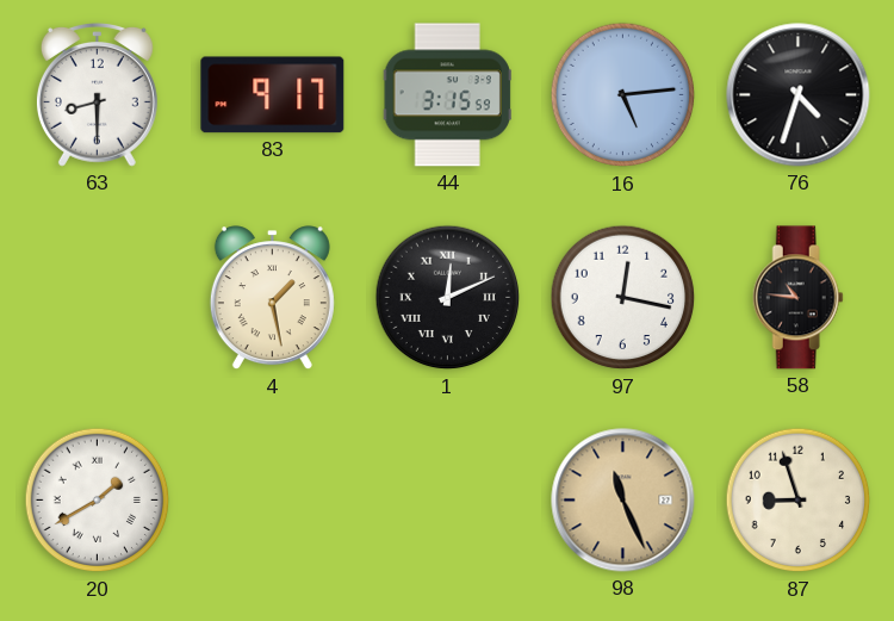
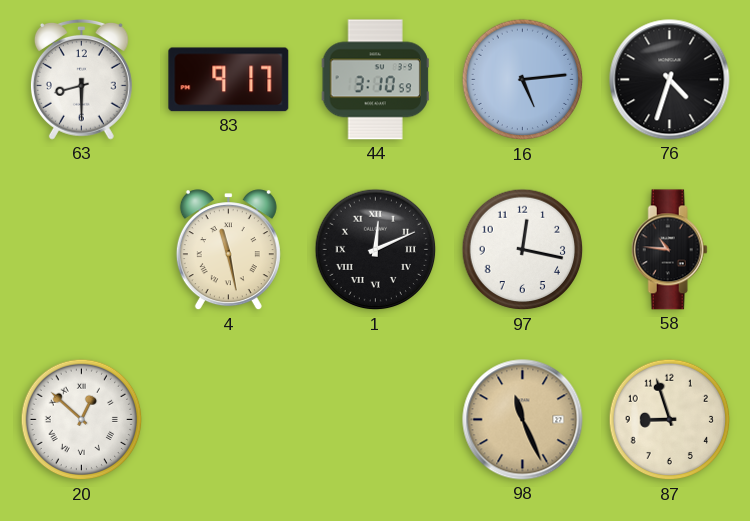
44: 3:15 -> 3:10 (375, 80)
4: 1:28 -> 11:28 (228, 250)
20: 1:40 -> 12:52 (82, 420)
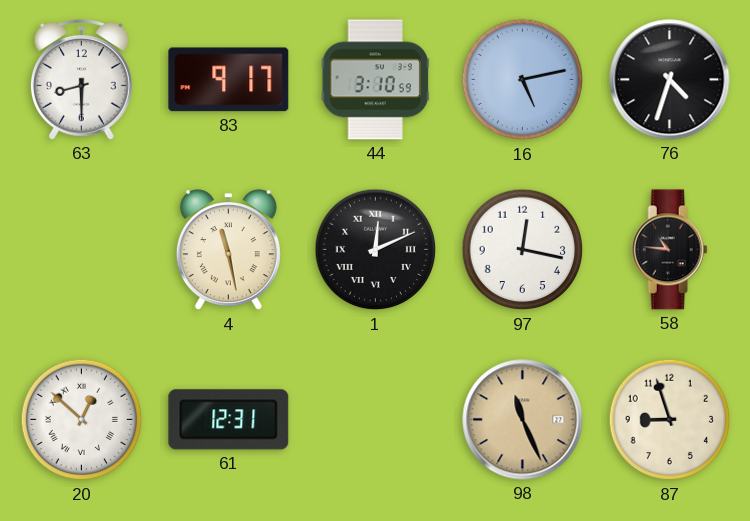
16: 5:14 -> 5:13 (523, 80)
61: none -> 12:31 (229, 420)
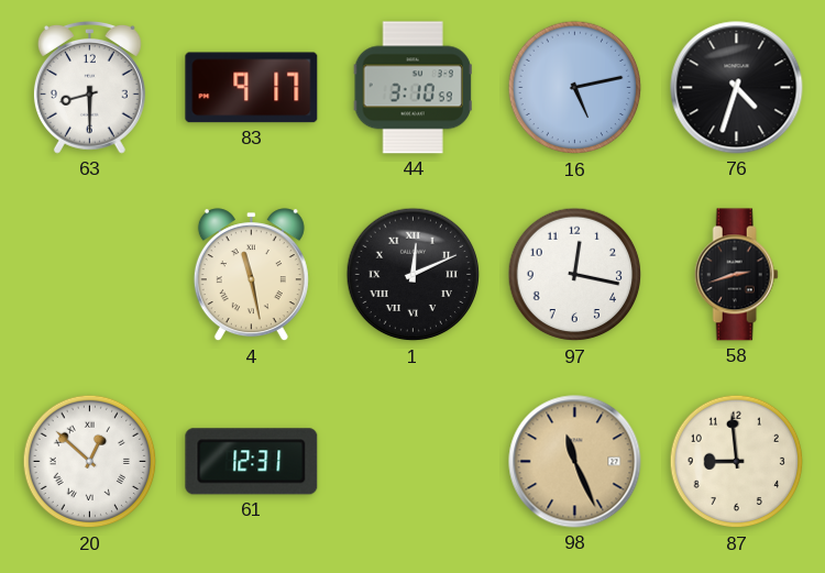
58: 10:46 -> 2:42 (736, 275)
87: 8:57 -> 8:59 (737, 462)
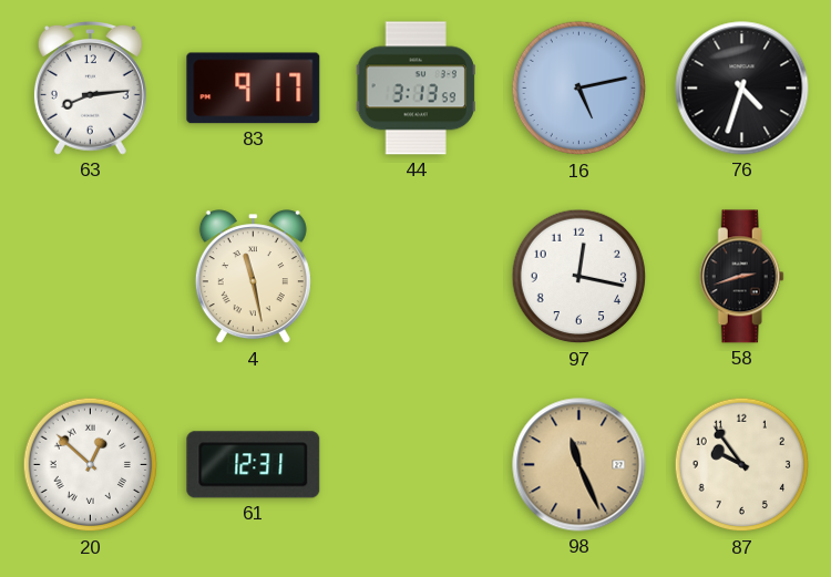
63: 8:30 -> 8:14 (90, 89)
44: 3:10 -> 3:13 (416, 89)
1: 12:11 -> none (414, 275)
87: 8:59 -> 9:54 (742, 465)
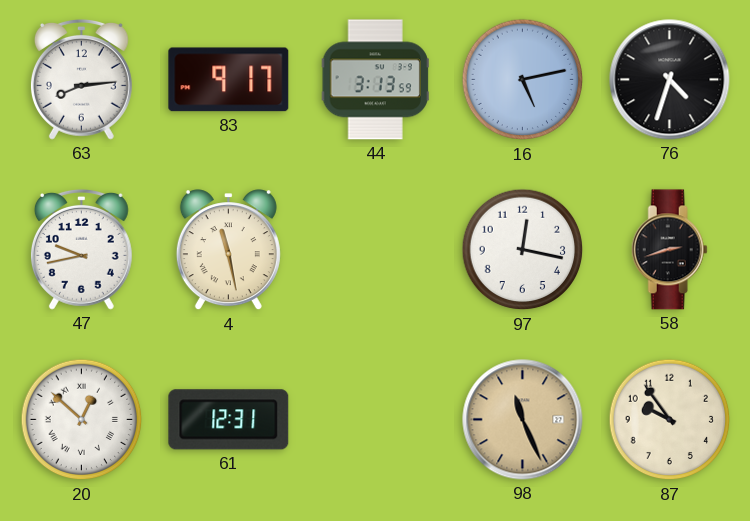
47: none -> 9:43 (81, 250)
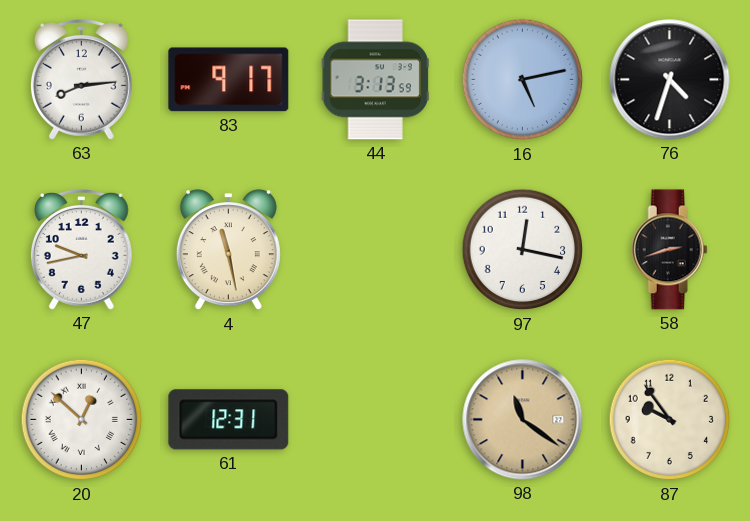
98: 11:26 -> 11:21 (523, 420)
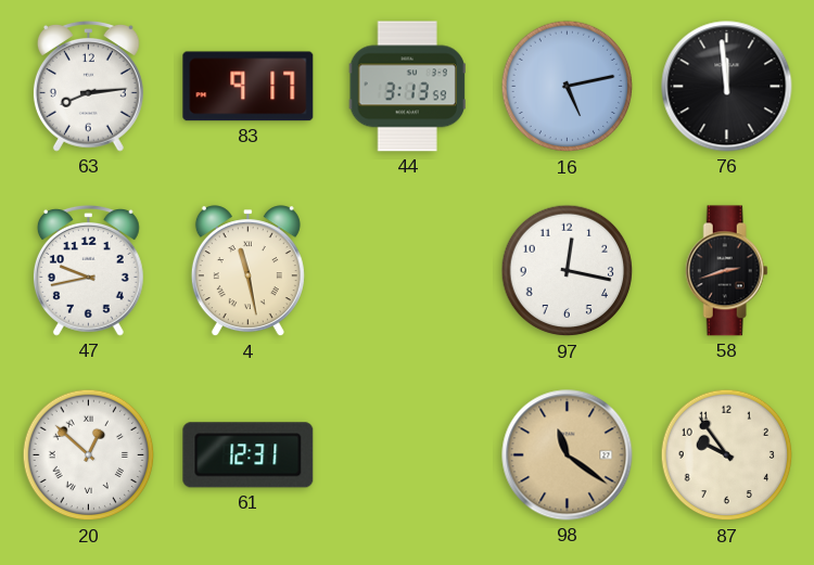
76: 4:33 -> 11:59 (727, 87)
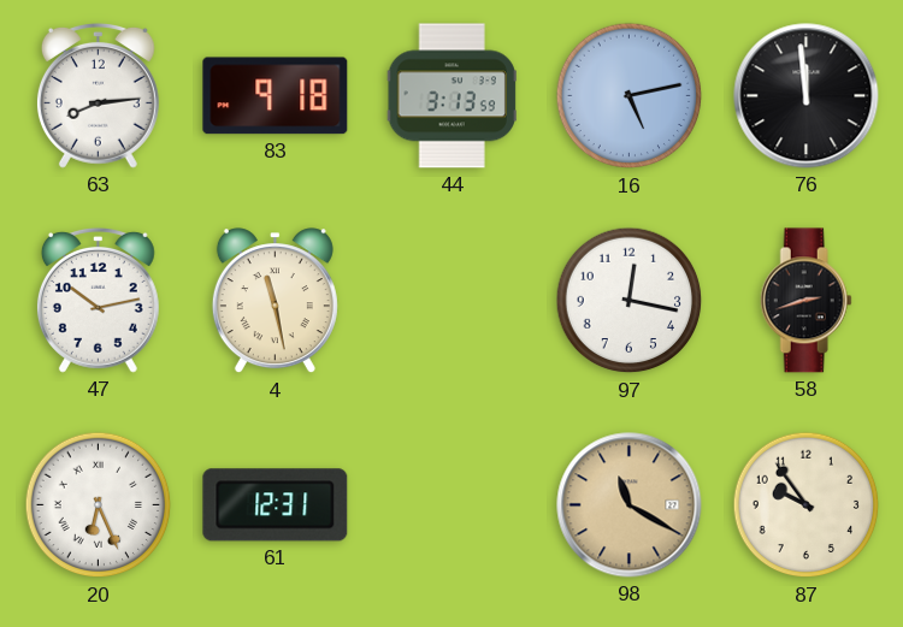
83: 9:17 -> 9:18 (276, 96)
47: 9:43 -> 10:13 (98, 301)
20: 12:52 -> 6:26 (99, 505)
98: 11:21 -> 11:20 (630, 505)
